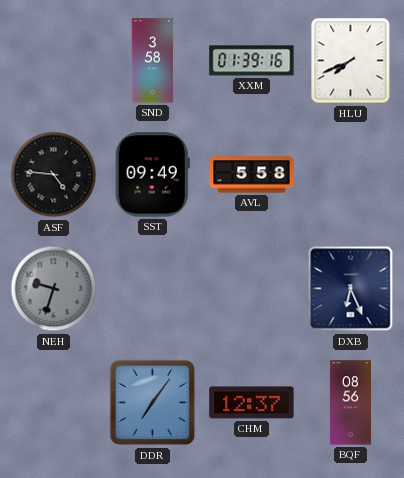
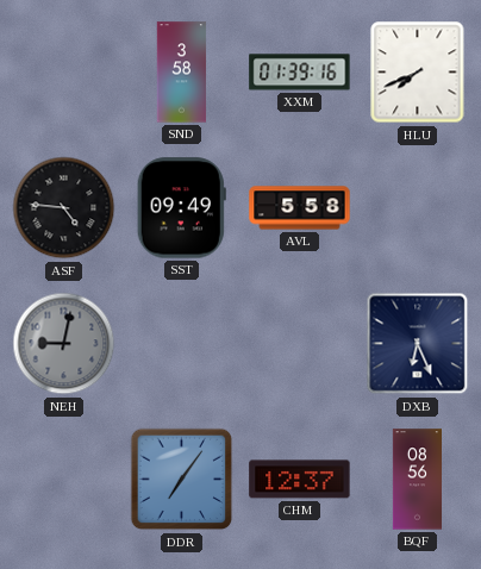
NEH: 9:33 -> 9:02 (64, 344)
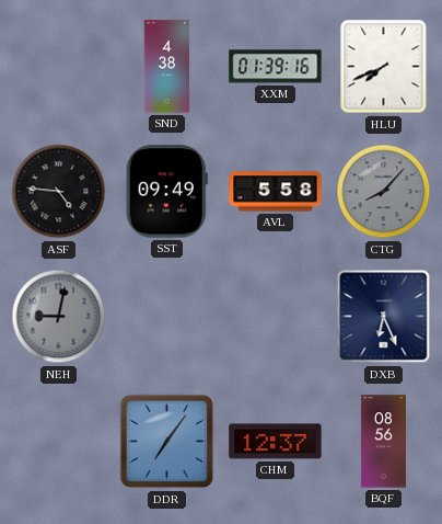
SND: 3:58 -> 4:38 (167, 67)
CTG: none -> 8:07 (384, 192)
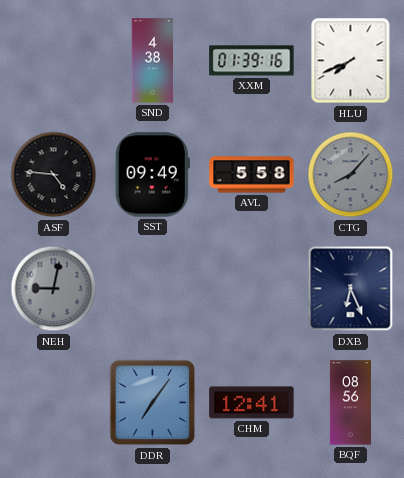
CHM: 12:37 -> 12:41 (252, 403)
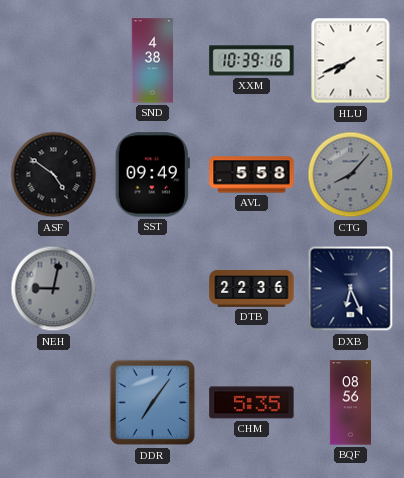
XXM: 01:39 -> 10:39 (252, 61)
ASF: 4:46 -> 4:51 (54, 175)
DTB: none -> 22:36 (252, 288)
CHM: 12:41 -> 5:35 (252, 403)
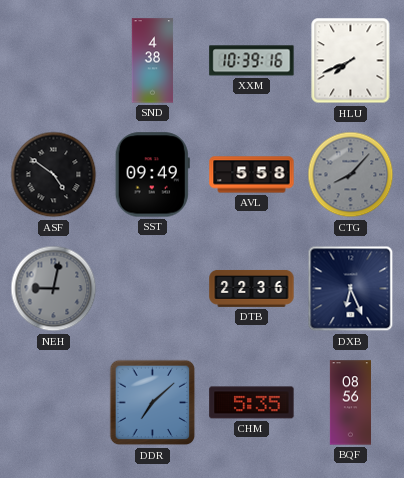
DDR: 7:06 -> 7:08 (153, 403)
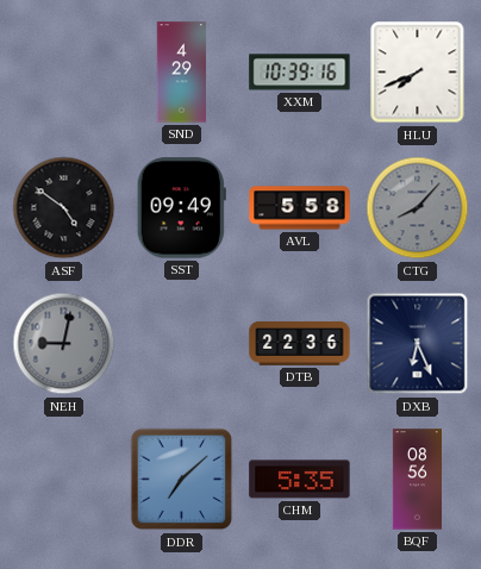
SND: 4:38 -> 4:29 (182, 73)
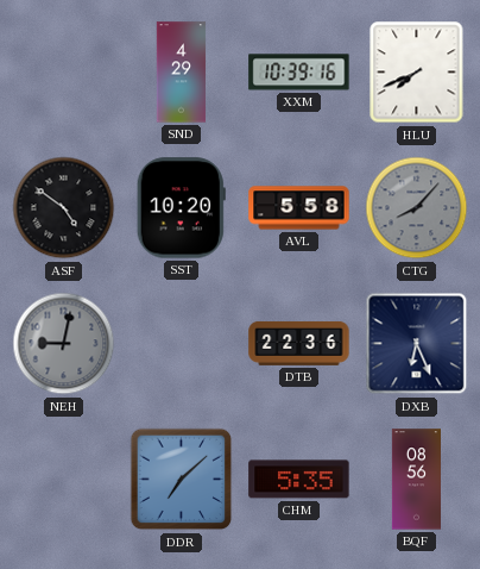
SST: 09:49 -> 10:20 (181, 208)
